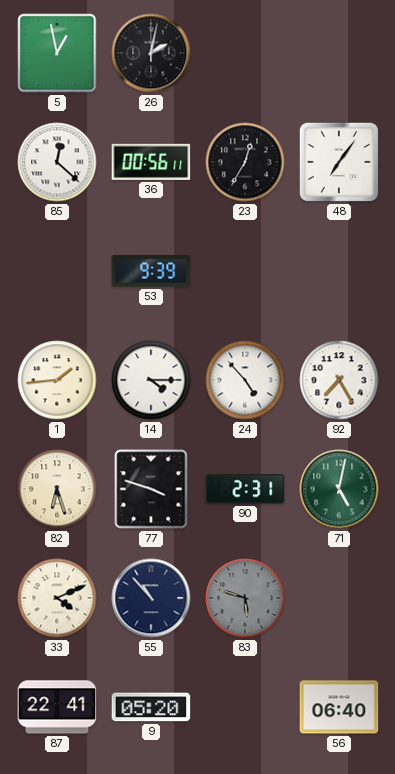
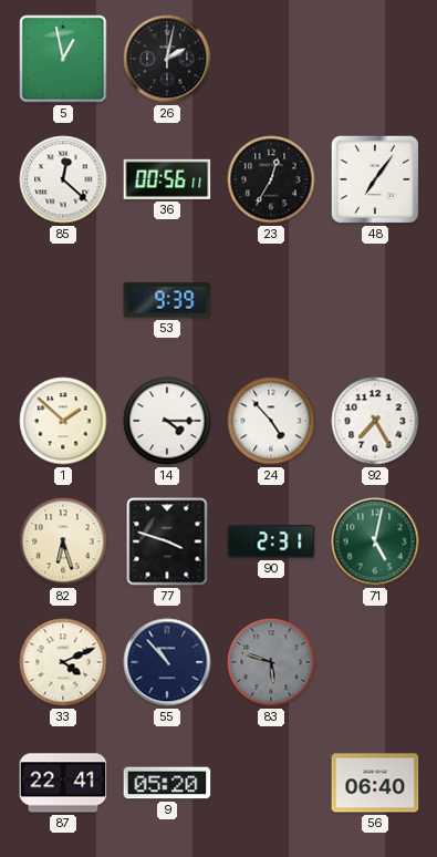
1: 1:44 -> 1:52 (63, 421)
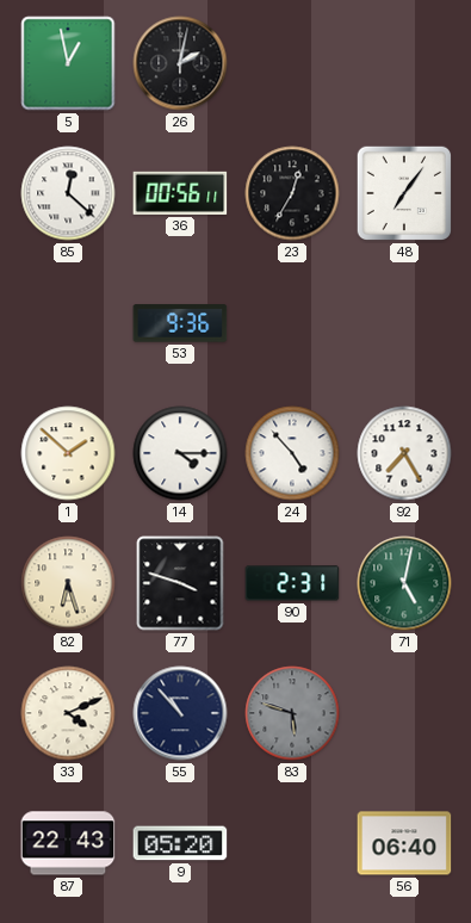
53: 9:39 -> 9:36 (180, 323)
87: 22:41 -> 22:43 (68, 843)
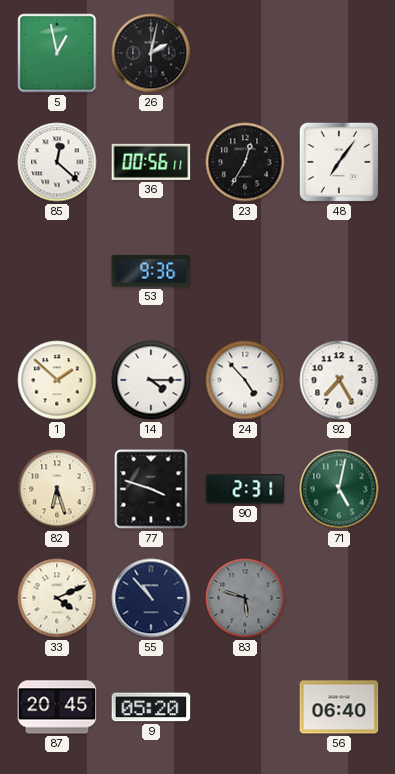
87: 22:43 -> 20:45 (57, 707)
